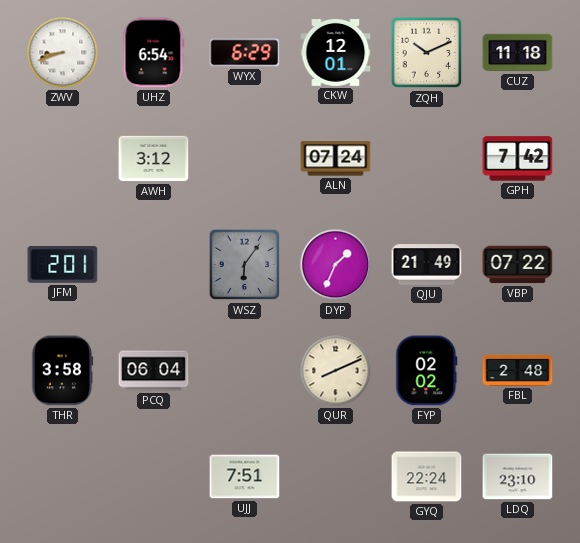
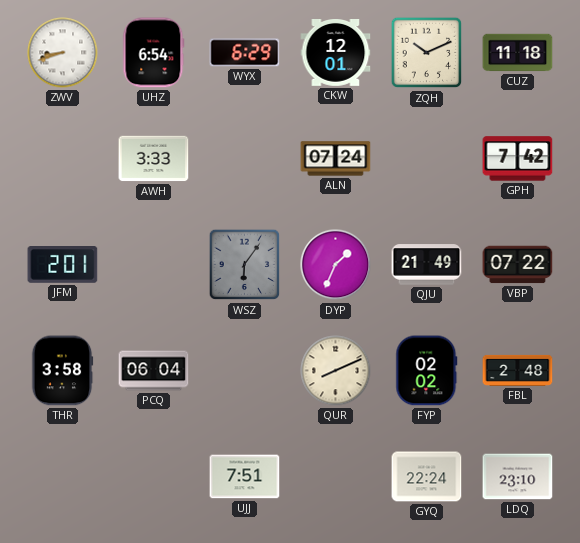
AWH: 3:12 -> 3:33 (154, 159)
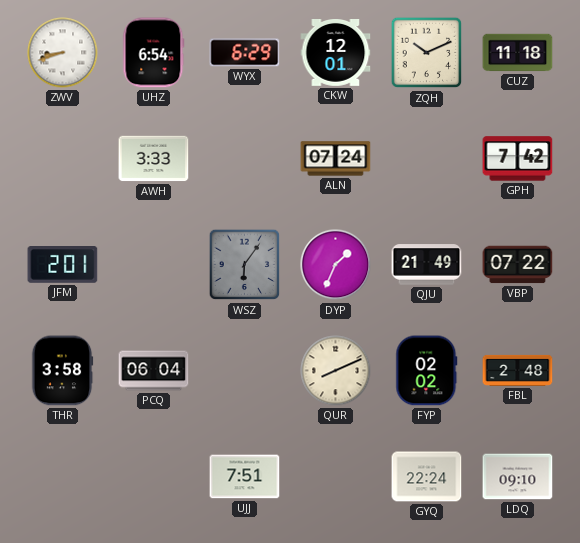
LDQ: 23:10 -> 09:10 (518, 477)
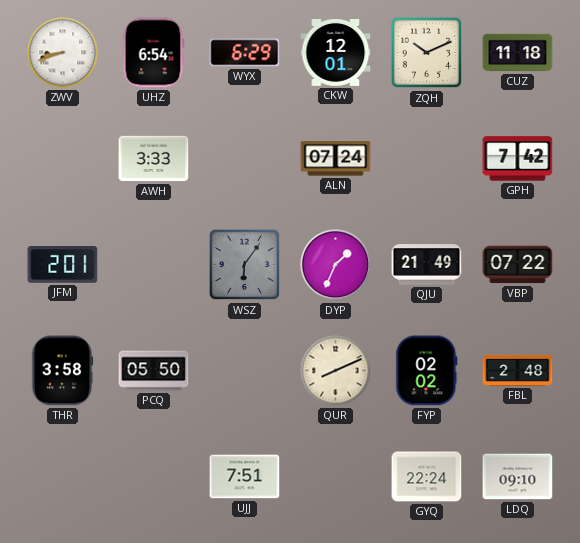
PCQ: 06:04 -> 05:50 (154, 371)
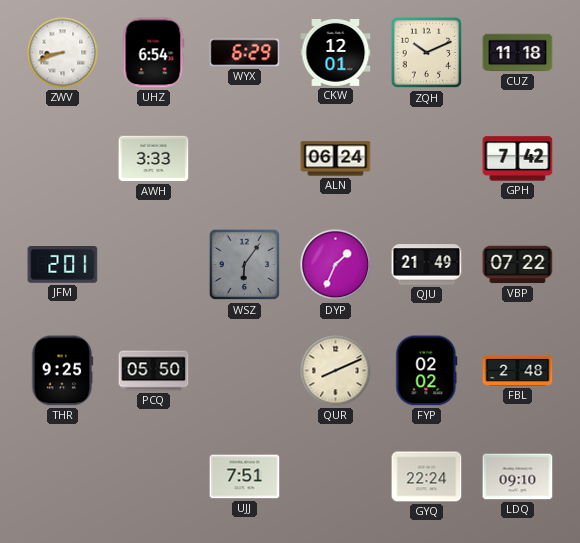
ALN: 07:24 -> 06:24 (336, 159)
THR: 3:58 -> 9:25 (62, 371)
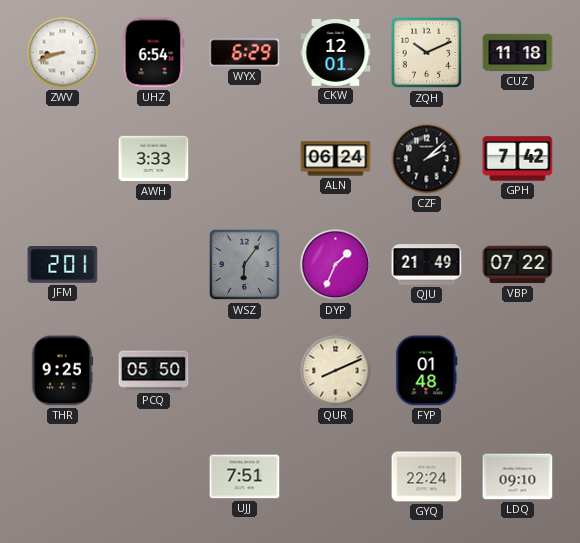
CZF: none -> 2:08 (427, 159)
FYP: 02:02 -> 01:48 (427, 371)
FBL: 2:48 -> none (518, 370)
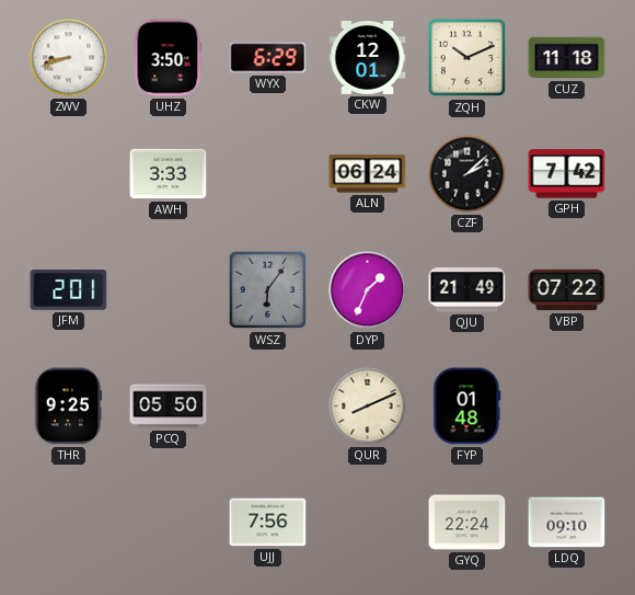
UHZ: 6:54 -> 3:50 (169, 58)
UJJ: 7:51 -> 7:56 (268, 523)
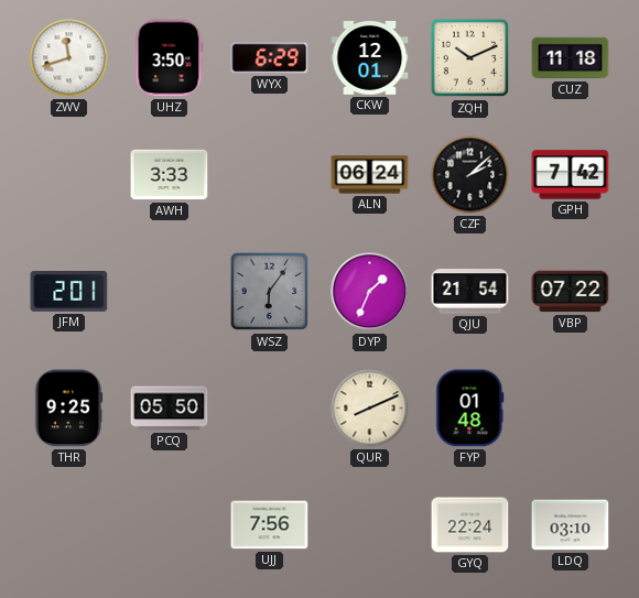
ZWV: 8:42 -> 11:42 (69, 58)
QJU: 21:49 -> 21:54 (470, 292)
LDQ: 09:10 -> 03:10 (571, 525)
